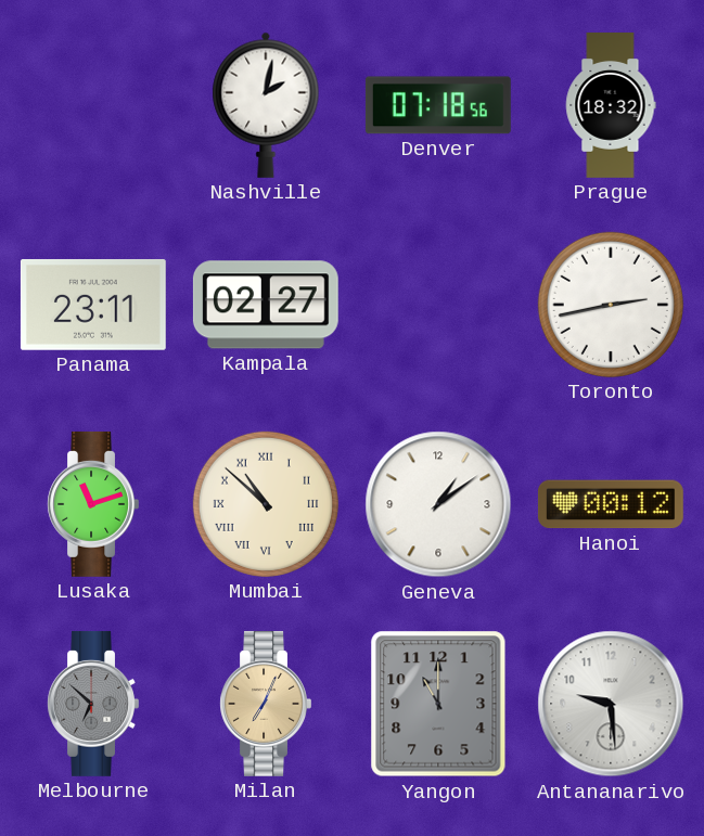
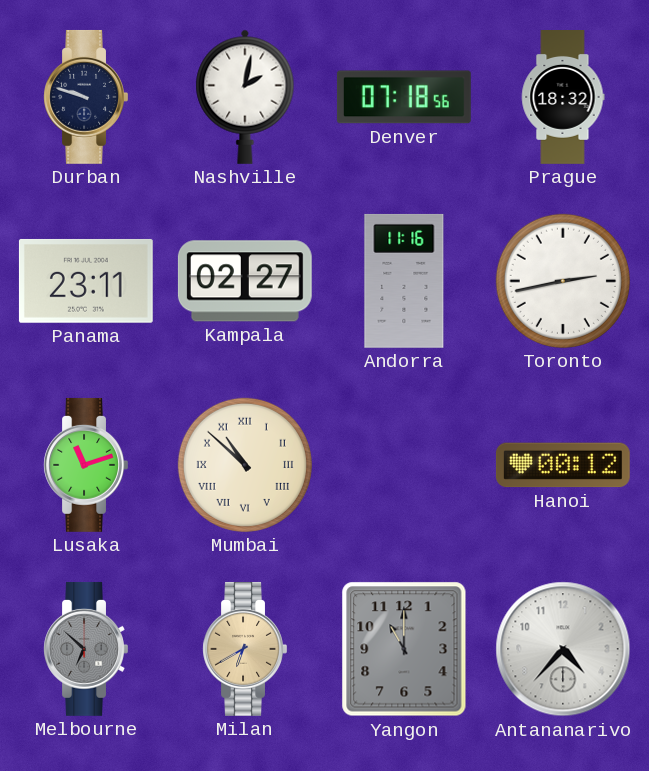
Durban: none -> 9:48 (86, 97)
Andorra: none -> 11:16 (404, 281)
Geneva: 1:09 -> none (438, 504)
Milan: 7:04 -> 6:40 (245, 649)
Antananarivo: 9:29 -> 4:37 (563, 649)
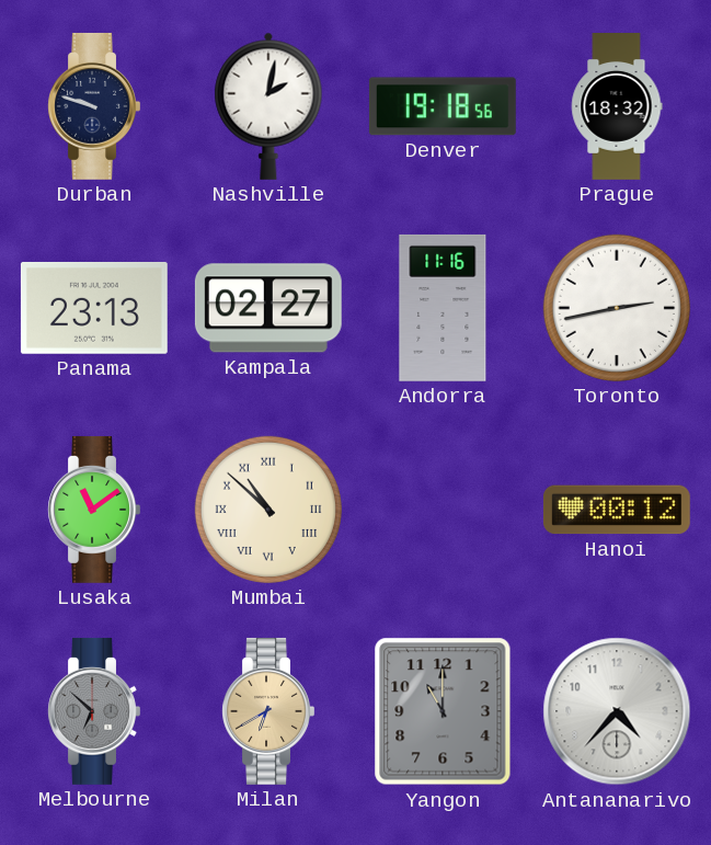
Denver: 07:18 -> 19:18 (443, 106)
Panama: 23:11 -> 23:13 (94, 308)
Lusaka: 11:12 -> 11:09 (94, 510)
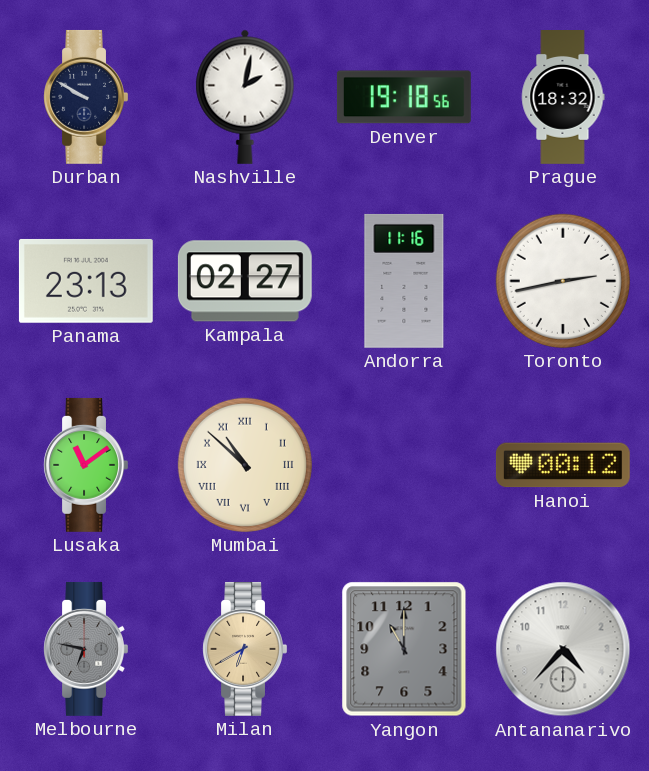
Durban: 9:48 -> 9:50 (86, 97)
Melbourne: 6:52 -> 6:47 (86, 649)
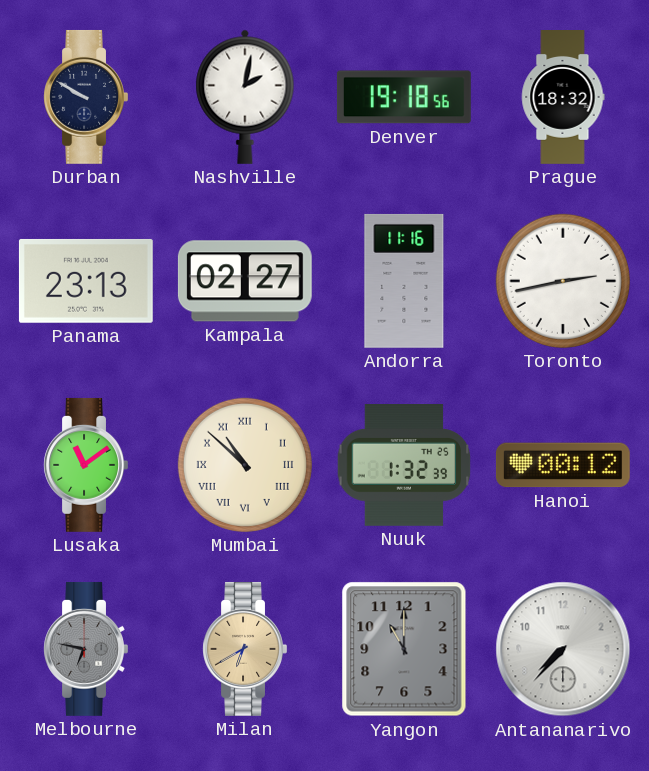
Nuuk: none -> 1:32 (404, 466)
Antananarivo: 4:37 -> 7:37 (563, 649)
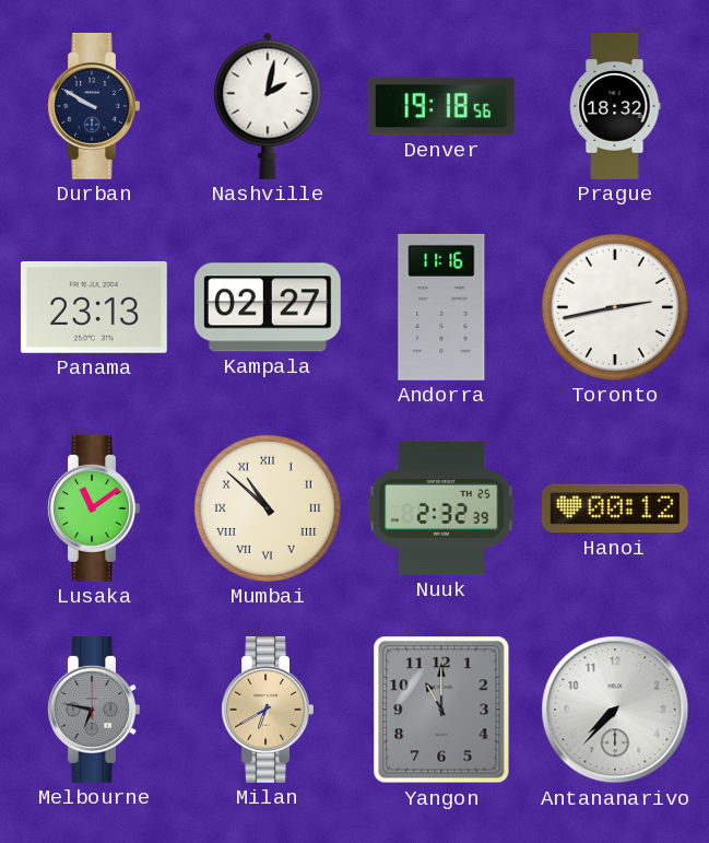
Nuuk: 1:32 -> 2:32 (441, 510)
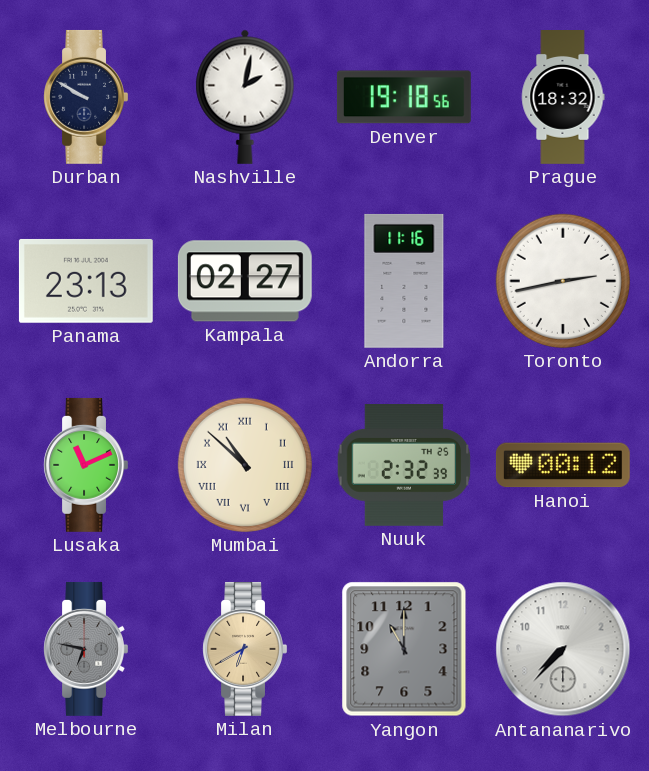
Lusaka: 11:09 -> 11:11 (86, 465)
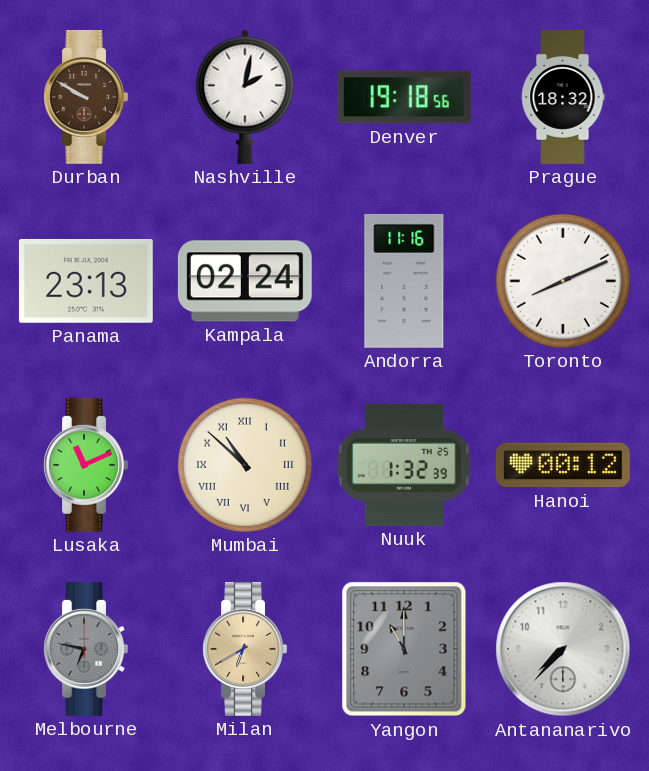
Durban dial: navy -> brown (86, 97)
Kampala: 02:27 -> 02:24 (245, 281)
Toronto: 2:43 -> 8:11 (563, 281)
Nuuk: 2:32 -> 1:32 (404, 466)
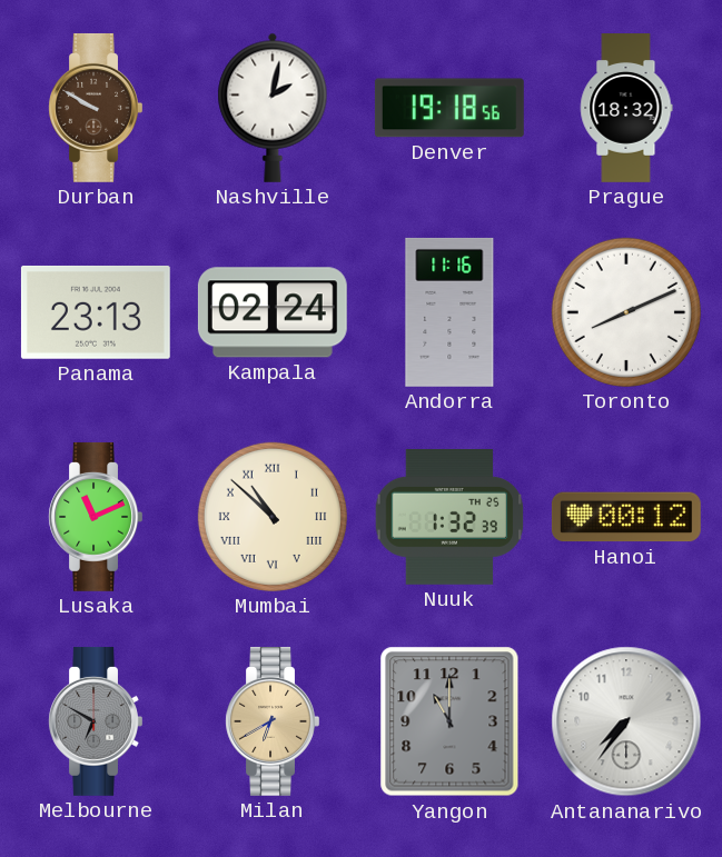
Melbourne: 6:47 -> 6:50 (96, 721)
Antananarivo: 7:37 -> 7:36 (626, 721)
